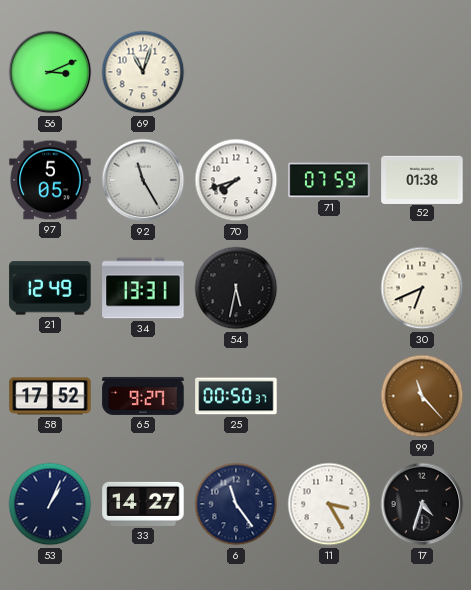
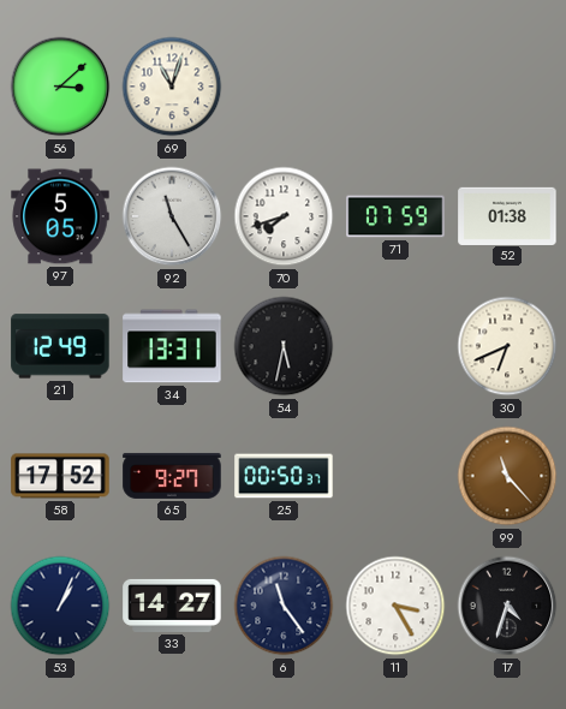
56: 3:11 -> 3:08 (60, 87)
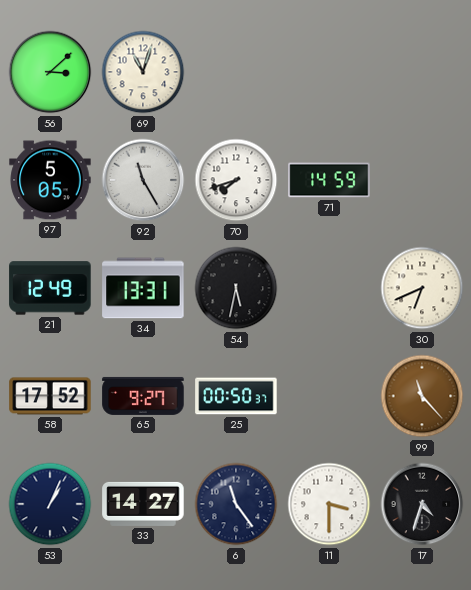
71: 07:59 -> 14:59 (329, 180)
52: 01:38 -> none (507, 215)
11: 3:25 -> 3:30 (329, 504)
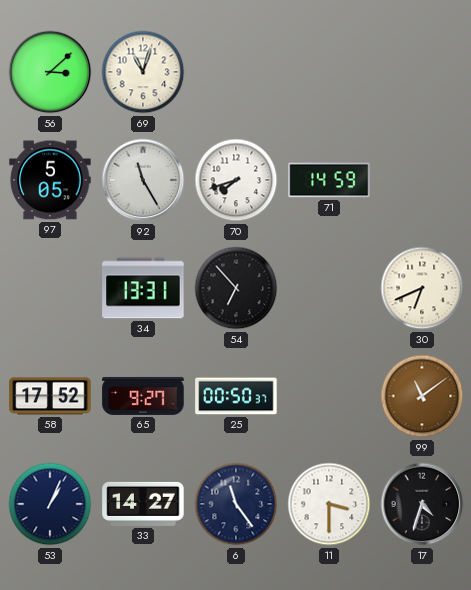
21: 12:49 -> none (50, 288)
54: 5:32 -> 6:53 (236, 288)
99: 11:23 -> 11:09 (422, 396)
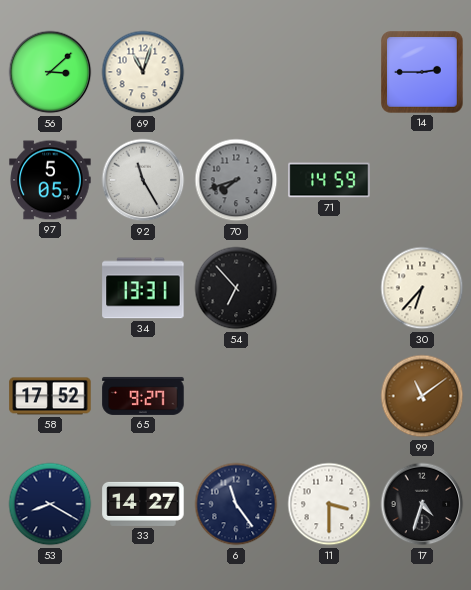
14: none -> 2:45 (422, 72)
70 dial: white -> grey (236, 180)
30: 6:41 -> 6:37 (422, 288)
25: 00:50 -> none (236, 396)
53: 1:04 -> 8:20 (50, 504)
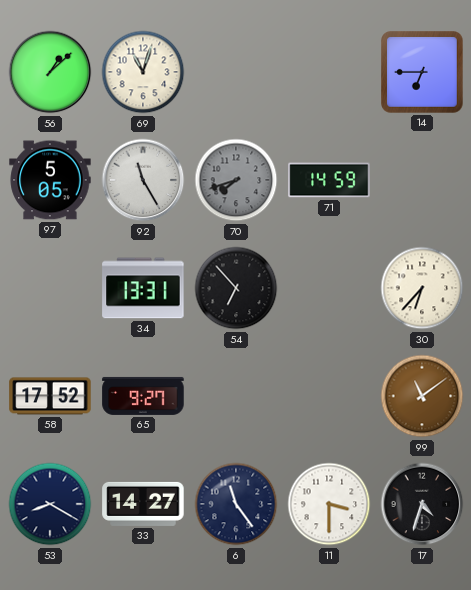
56: 3:08 -> 1:08 (50, 72)
14: 2:45 -> 6:45 (422, 72)
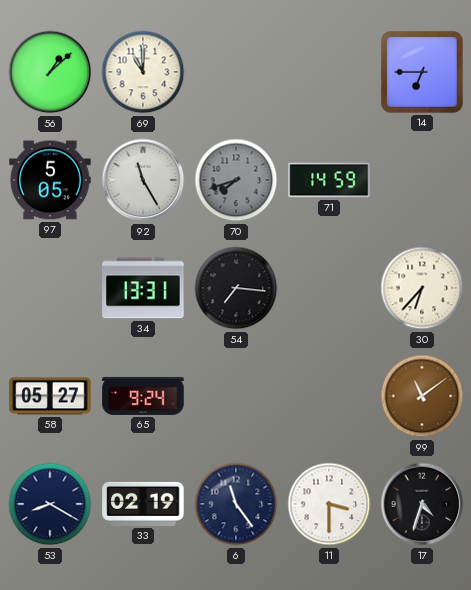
69: 11:03 -> 11:00 (143, 72)
54: 6:53 -> 7:16 (236, 288)
58: 17:52 -> 05:27 (50, 396)
65: 9:27 -> 9:24 (143, 396)
33: 14:27 -> 02:19 (143, 504)
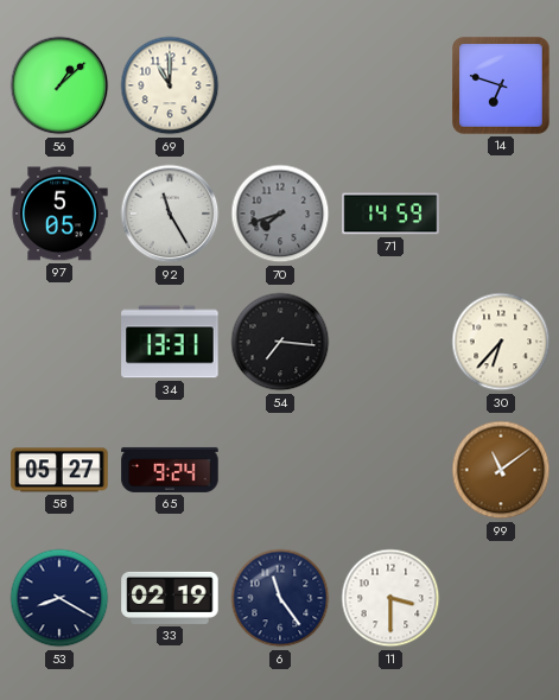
14: 6:45 -> 6:48 (501, 85)
17: 4:33 -> none (422, 504)
